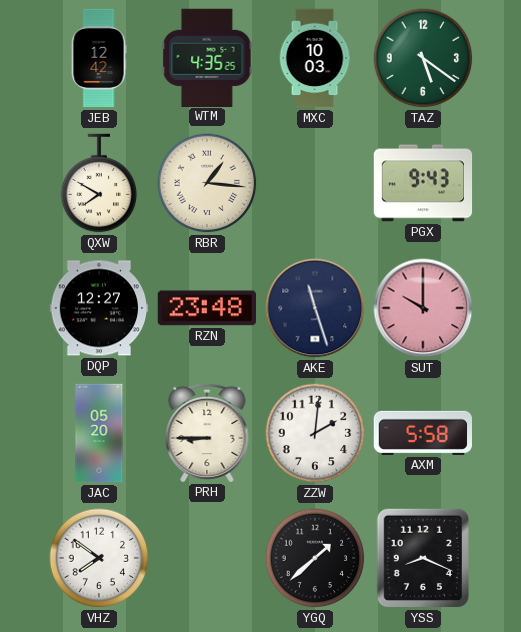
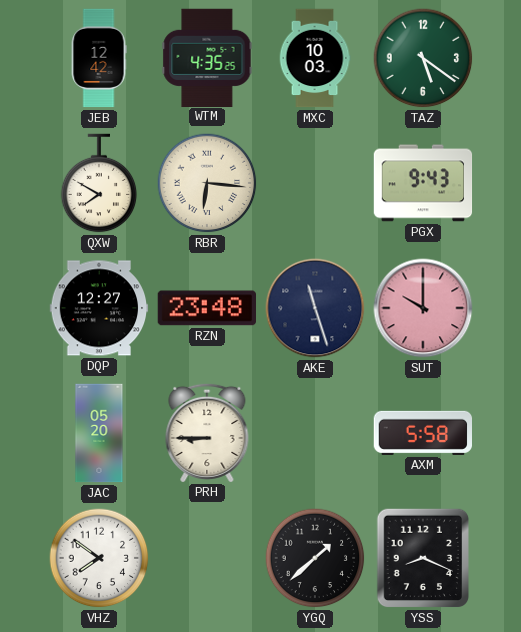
RBR: 1:16 -> 6:16 (207, 183)
ZZW: 2:01 -> none (315, 433)
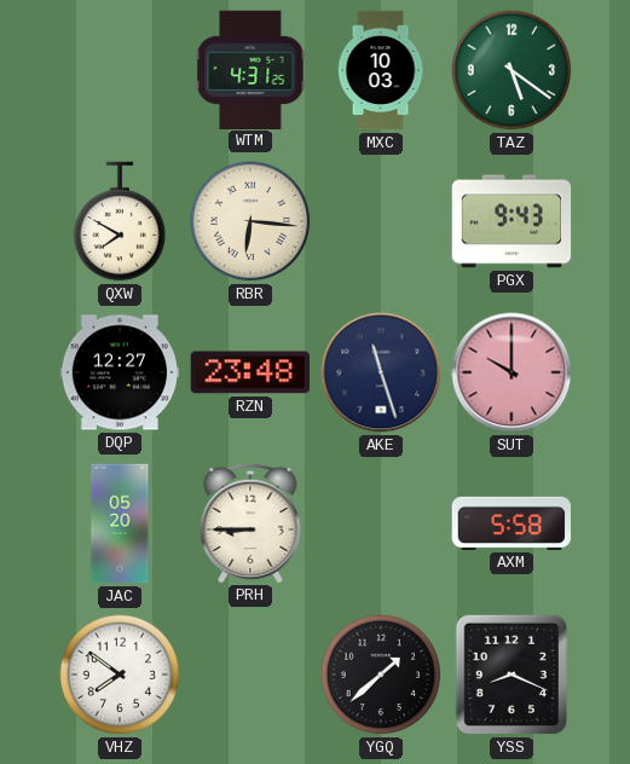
JEB: 12:42 -> none (99, 58)
WTM: 4:35 -> 4:31 (250, 69)
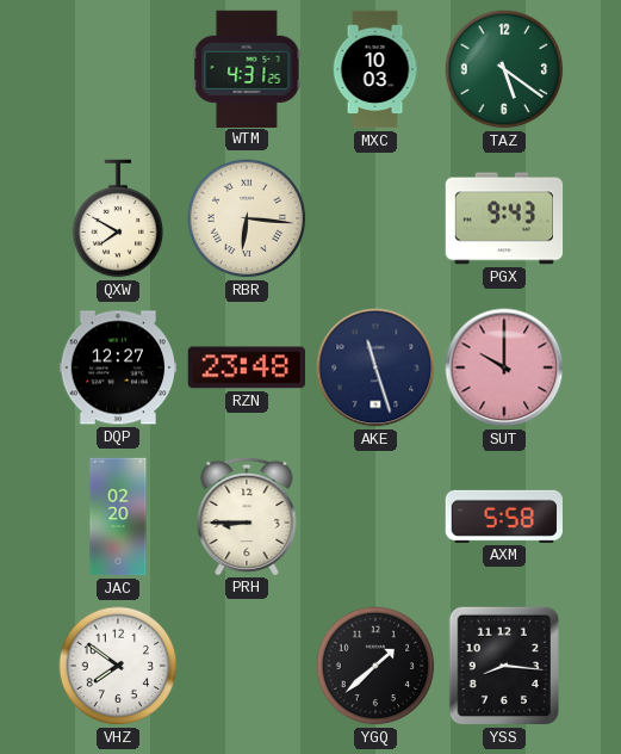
JAC: 05:20 -> 02:20 (118, 517)
YSS: 8:19 -> 8:16 (504, 666)
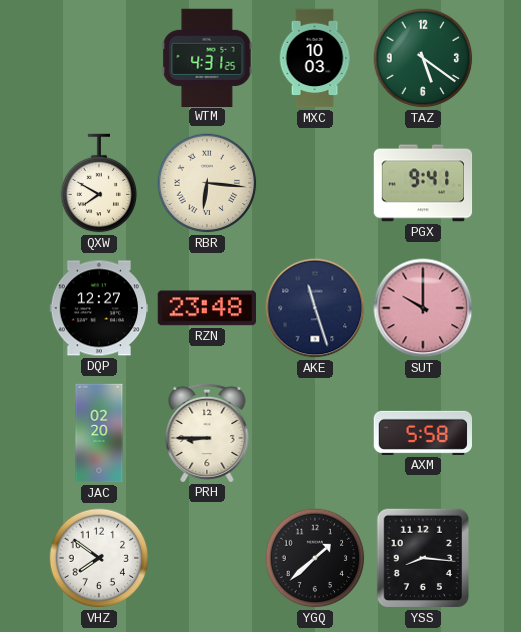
PGX: 9:43 -> 9:41 (423, 183)
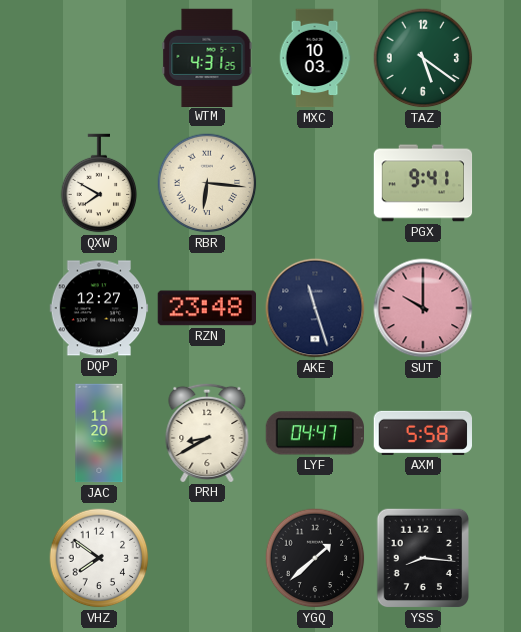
JAC: 02:20 -> 11:20 (99, 433)
PRH: 8:45 -> 8:40 (207, 432)
LYF: none -> 04:47 (314, 433)
